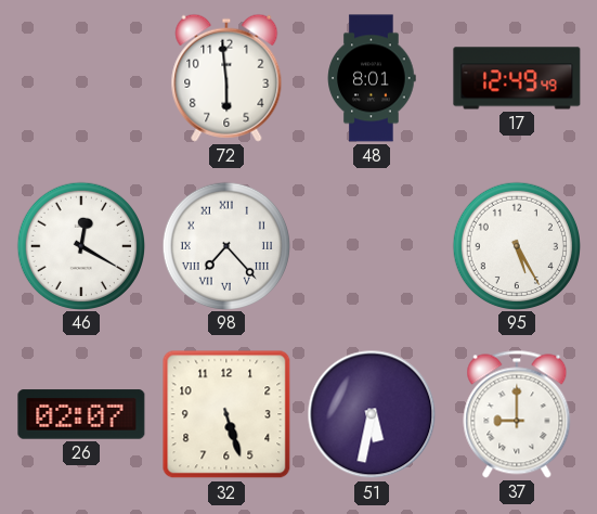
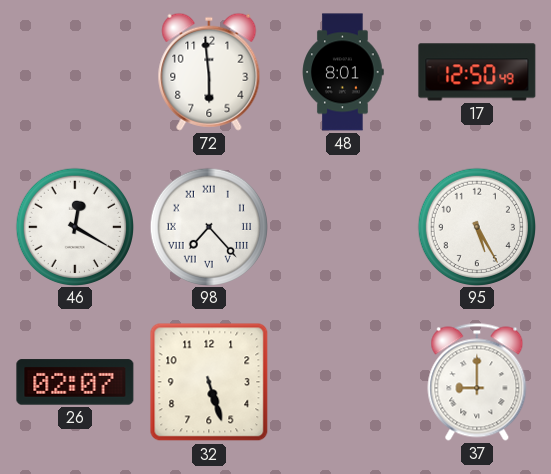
17: 12:49 -> 12:50 (477, 72)
51: 5:32 -> none (372, 414)
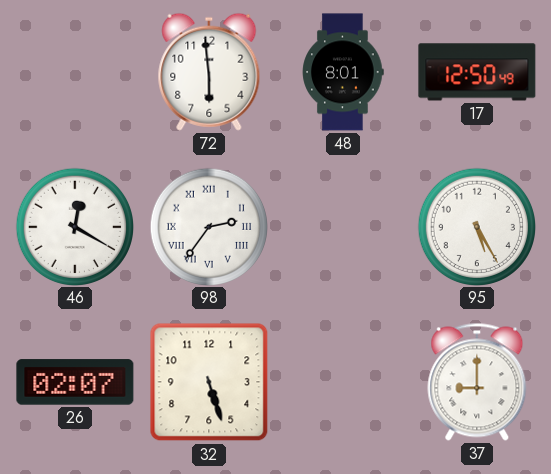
98: 7:23 -> 2:36 (208, 226)
